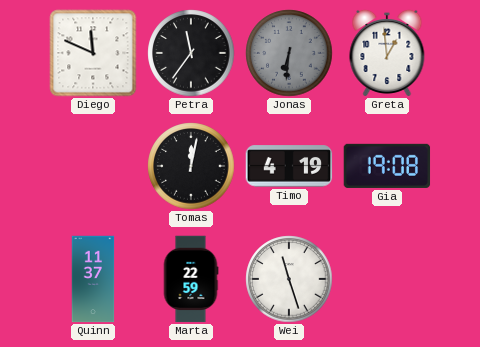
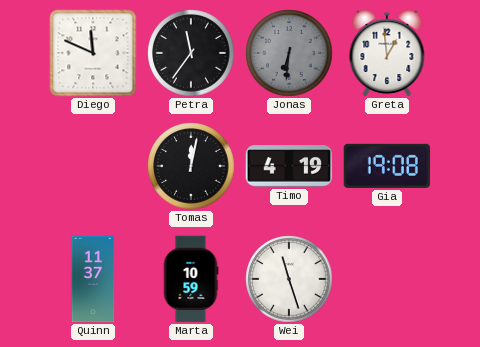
Marta: 22:59 -> 10:59 (191, 279)
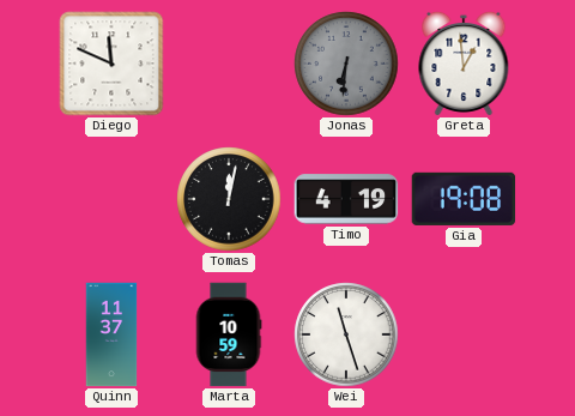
Petra: 11:36 -> none (191, 53)
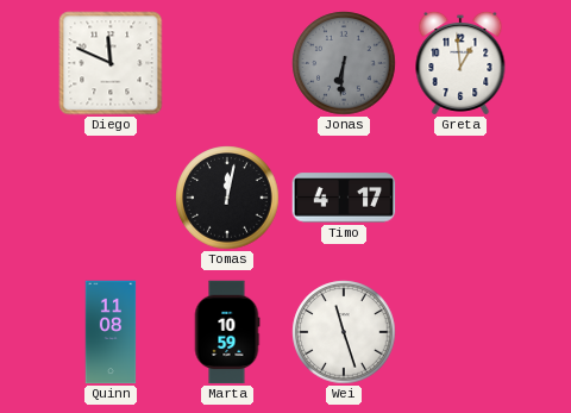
Timo: 4:19 -> 4:17 (344, 198)
Gia: 19:08 -> none (464, 199)
Quinn: 11:37 -> 11:08 (111, 332)
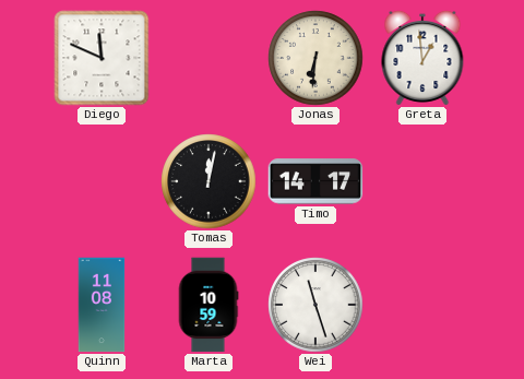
Jonas dial: grey -> cream (315, 58)
Timo: 4:17 -> 14:17 (315, 181)
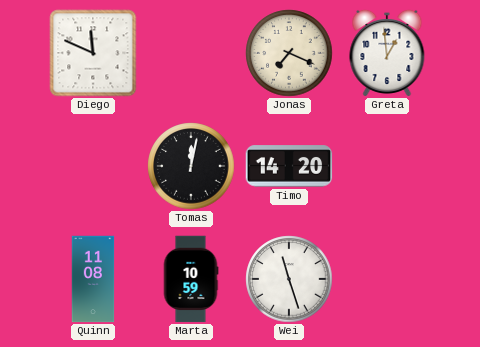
Jonas: 6:31 -> 7:19 (289, 53)
Timo: 14:17 -> 14:20 (289, 166)
